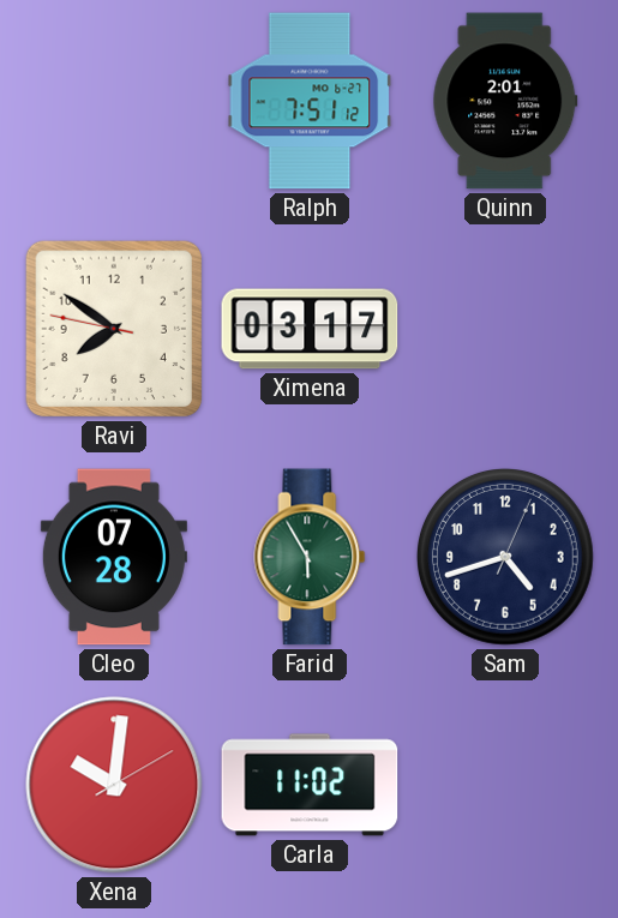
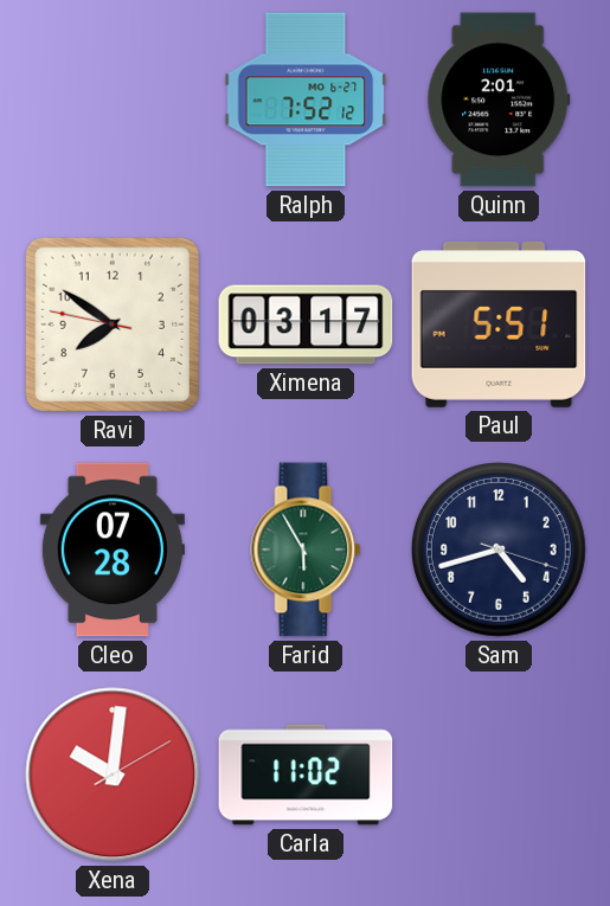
Ralph: 7:51 -> 7:52 (306, 99)
Paul: none -> 5:51 (499, 326)
Sam: 4:42:04 -> 4:42:18 (500, 551)
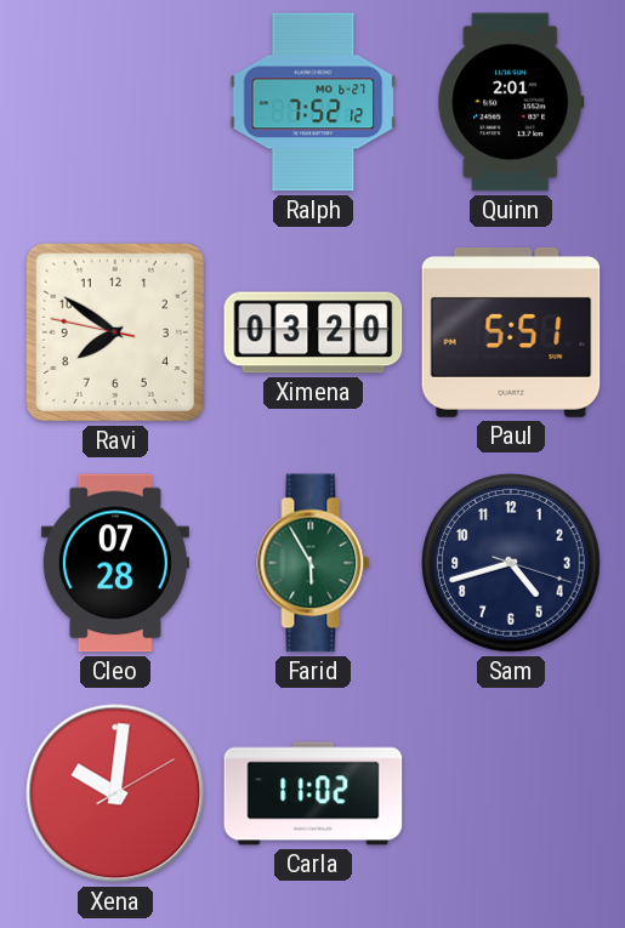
Ximena: 03:17 -> 03:20 (313, 332)
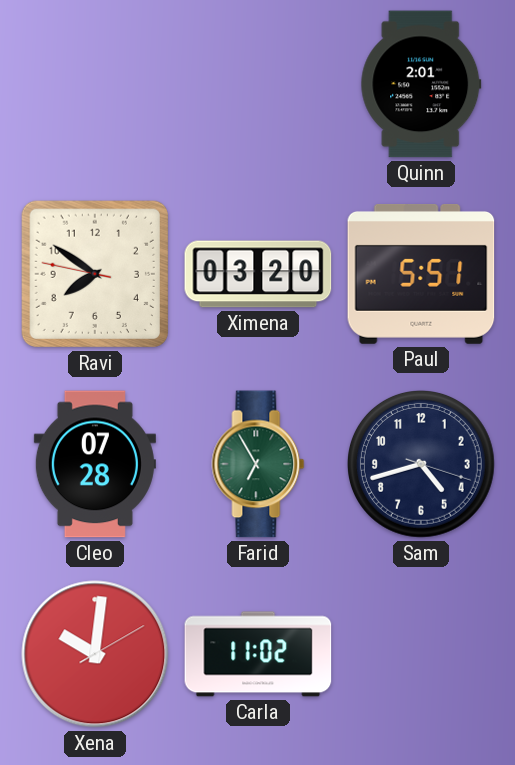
Ralph: 7:52 -> none (313, 102)
Farid: 5:55 -> 6:55 (258, 464)
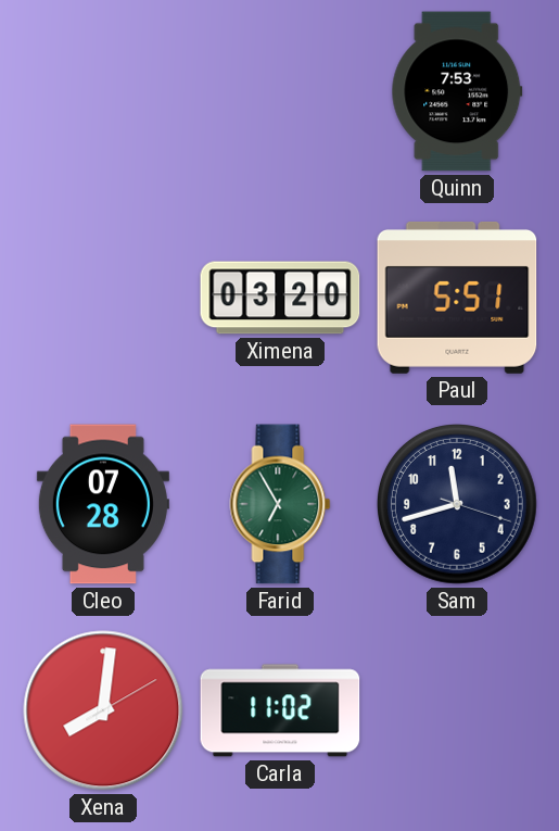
Quinn: 2:01 -> 7:53 (457, 91)
Ravi: 7:50 -> none (95, 274)
Sam: 4:42 -> 11:42 (458, 505)
Xena: 10:01 -> 8:01 (103, 710)
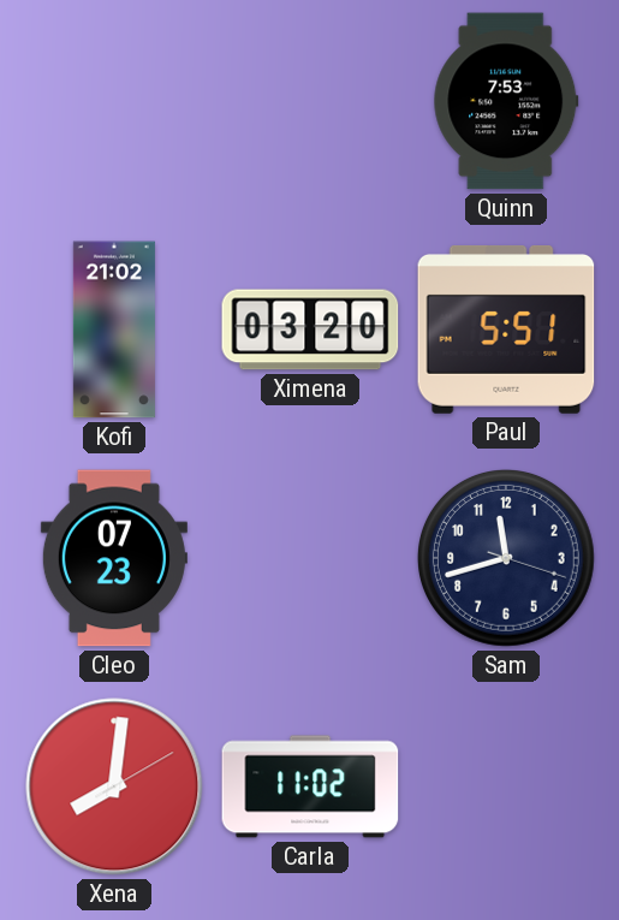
Kofi: none -> 21:02 (114, 330)
Cleo: 07:28 -> 07:23 (114, 558)
Farid: 6:55 -> none (280, 504)
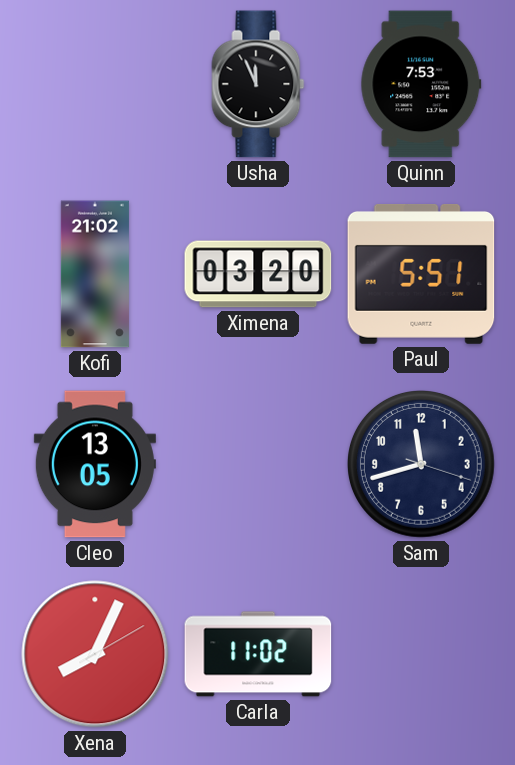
Usha: none -> 11:56 (258, 84)
Cleo: 07:23 -> 13:05 (95, 464)
Xena: 8:01 -> 8:04 (95, 654)
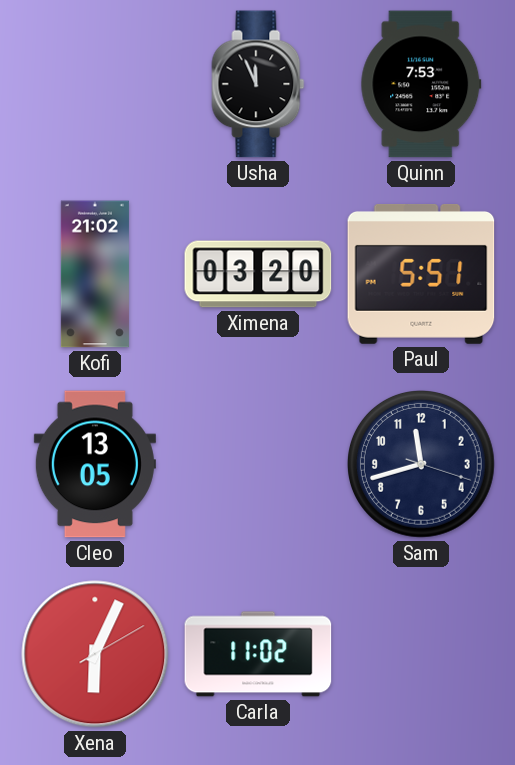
Xena: 8:04 -> 6:04 (95, 654)
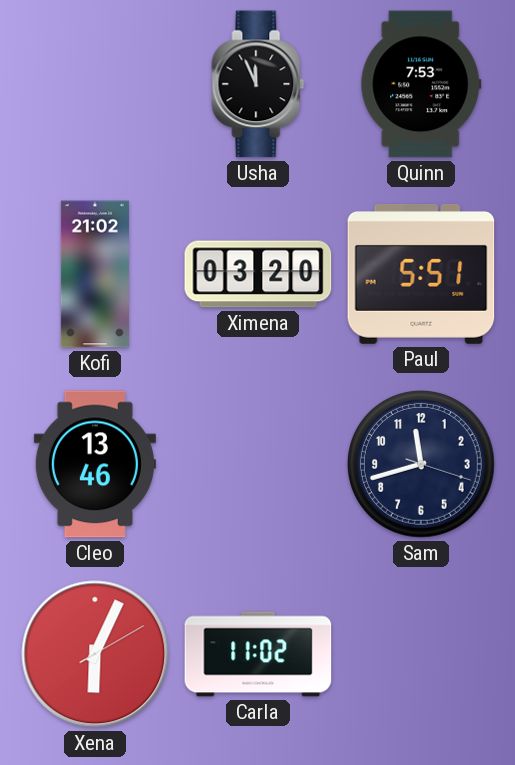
Cleo: 13:05 -> 13:46 (95, 464)
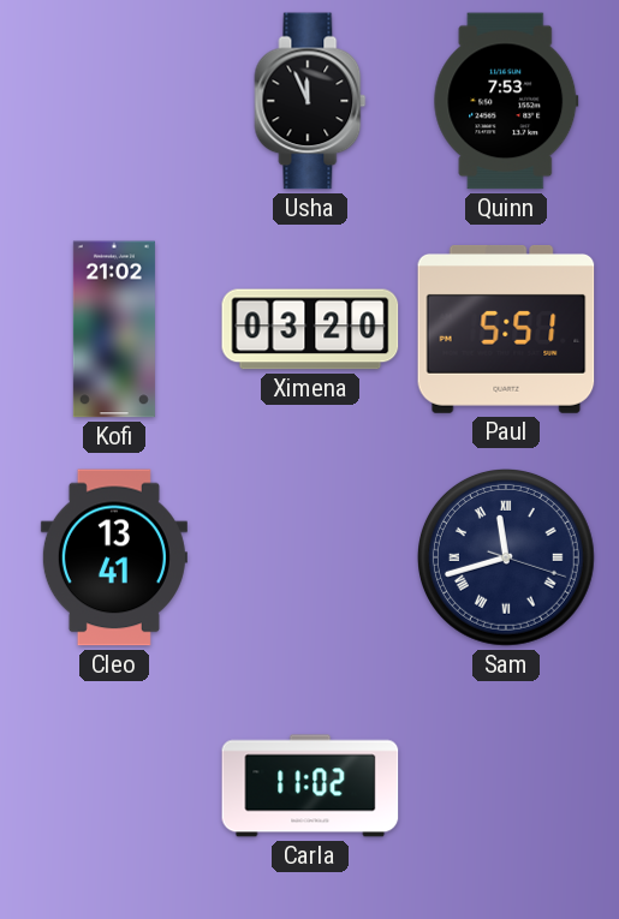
Cleo: 13:46 -> 13:41 (114, 557)
Sam numerals: Arabic -> Roman (507, 559)
Xena: 6:04 -> none (95, 654)
